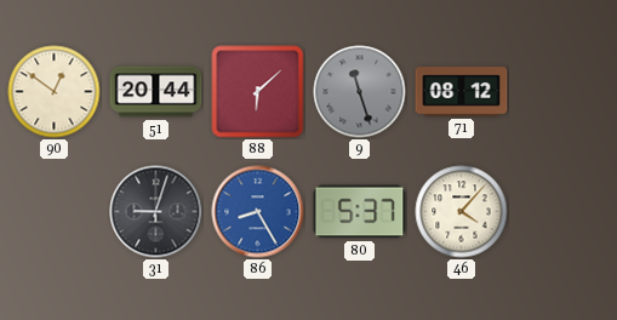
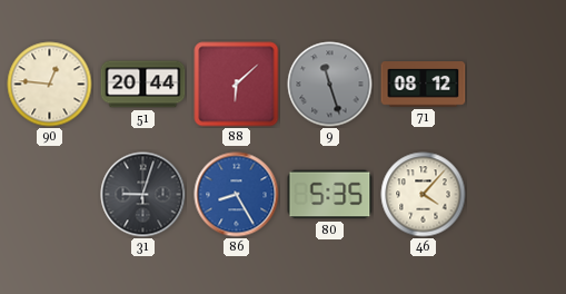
90: 12:51 -> 12:46 (50, 85)
80: 5:37 -> 5:35 (330, 195)
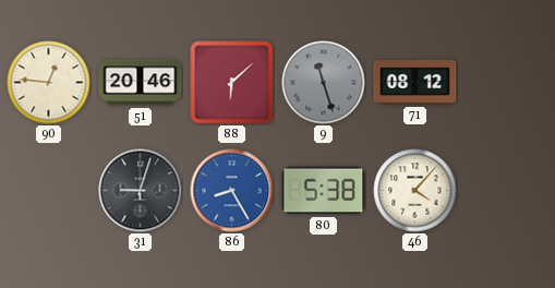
51: 20:44 -> 20:46 (141, 83)
80: 5:35 -> 5:38 (324, 191)
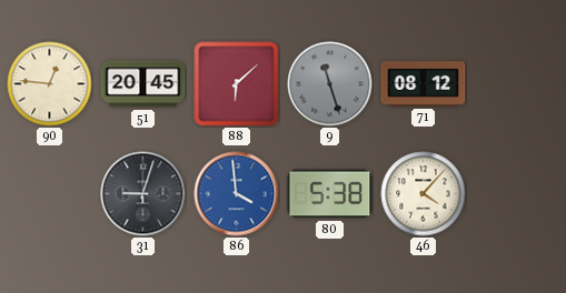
51: 20:46 -> 20:45 (143, 84)
86: 8:25 -> 3:59 (237, 194)
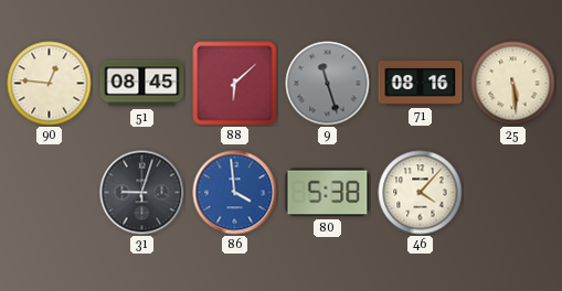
51: 20:45 -> 08:45 (142, 84)
71: 08:12 -> 08:16 (421, 84)
25: none -> 5:29 (513, 84)
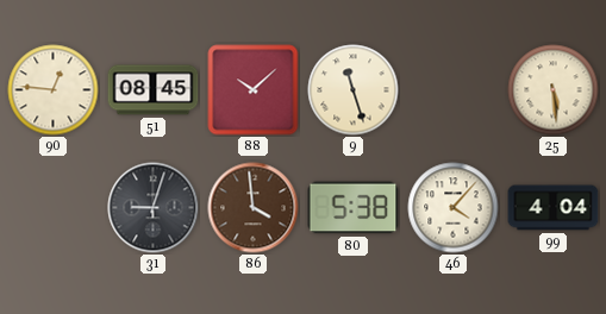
88: 6:08 -> 10:08 (254, 90)
9 dial: grey -> cream (354, 90)
71: 08:16 -> none (421, 84)
86 dial: blue -> brown (254, 208)
99: none -> 4:04 (554, 208)
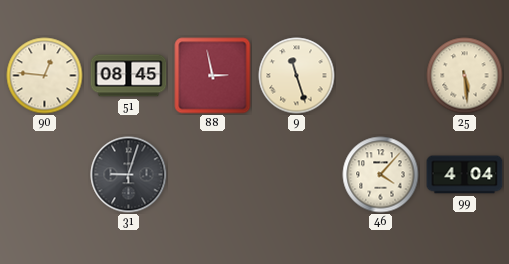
88: 10:08 -> 2:58 (213, 76)
86: 3:59 -> none (254, 208)
80: 5:38 -> none (354, 208)
